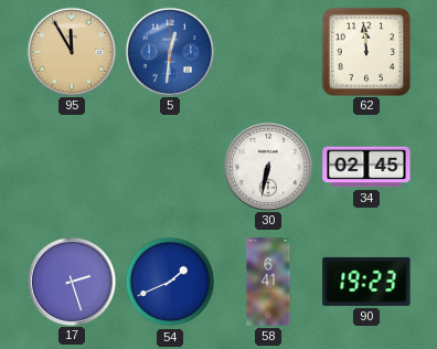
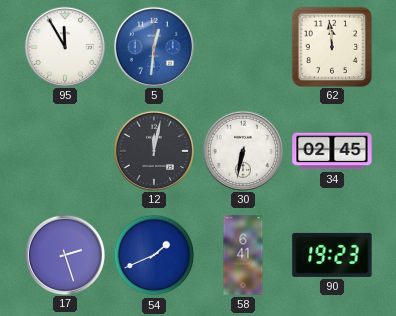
95 dial: champagne -> white (64, 46)
12: none -> 12:02 (153, 150)
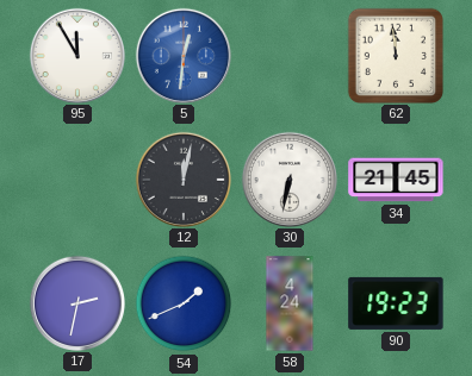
34: 02:45 -> 21:45 (396, 180)
17: 2:27 -> 2:32 (76, 302)
58: 6:41 -> 4:24 (290, 303)
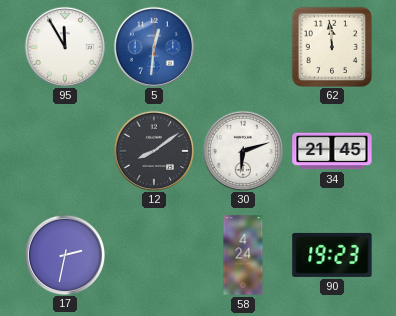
12: 12:02 -> 8:09 (153, 150)
30: 6:32 -> 6:12 (242, 150)
54: 1:41 -> none (184, 303)
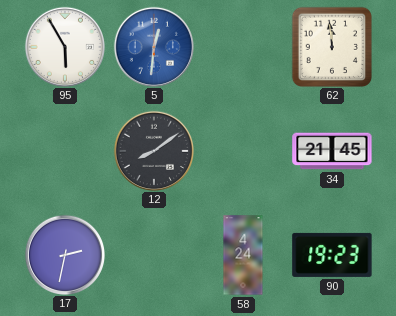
95: 11:55 -> 5:55 (64, 46)
30: 6:12 -> none (242, 150)
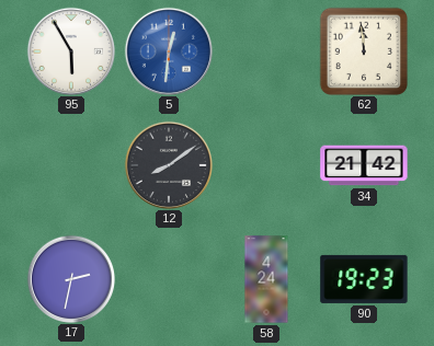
34: 21:45 -> 21:42 (364, 165)
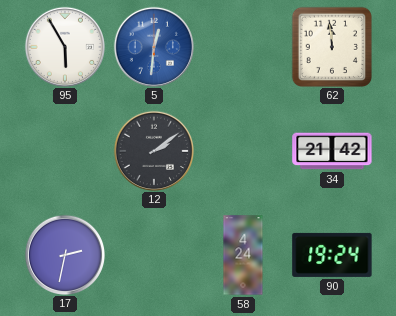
12: 8:09 -> 2:09 (153, 150)
90: 19:23 -> 19:24 (332, 255)
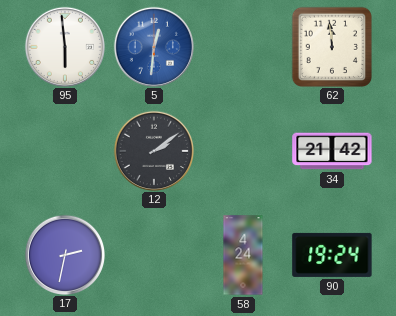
95: 5:55 -> 5:59 (64, 46)
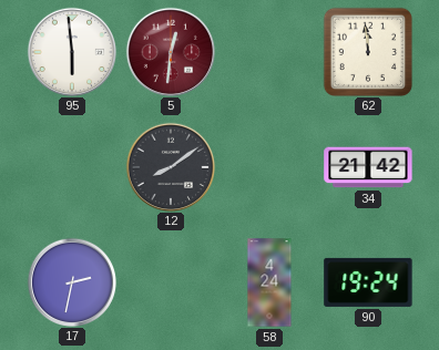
5 dial: blue -> burgundy (170, 51)
12: 2:09 -> 8:09 (170, 166)
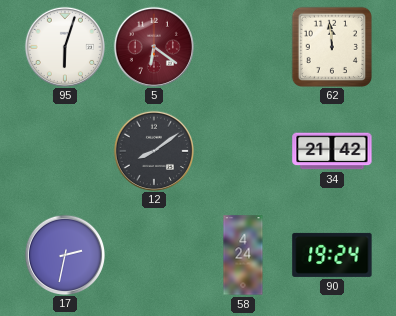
95: 5:59 -> 6:03 (64, 46)
5: 12:31 -> 6:21 (153, 46)
